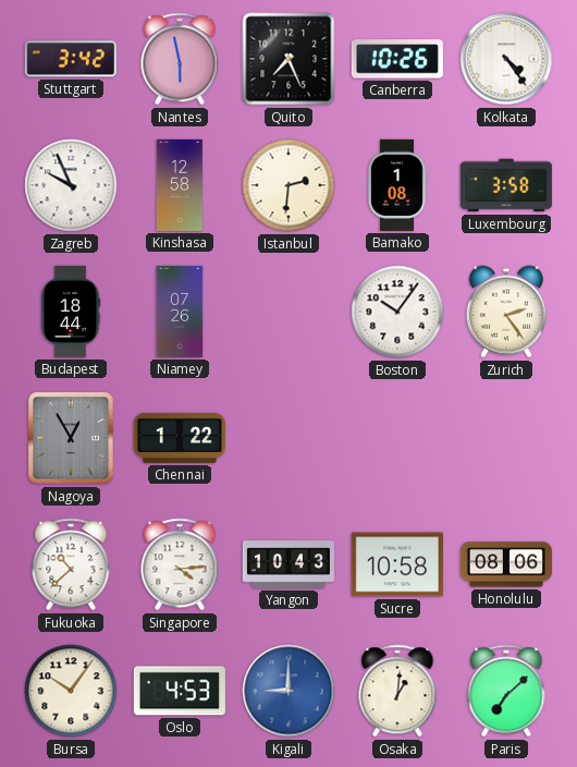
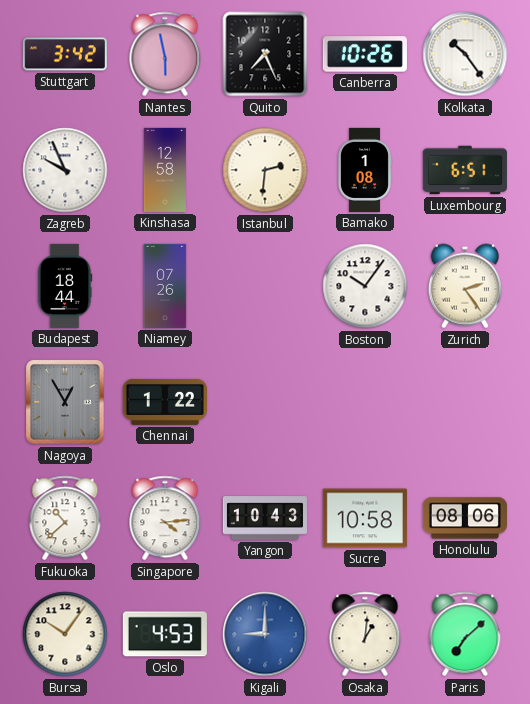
Kolkata: 4:24 -> 10:24 (465, 54)
Luxembourg: 3:58 -> 6:51 (465, 170)
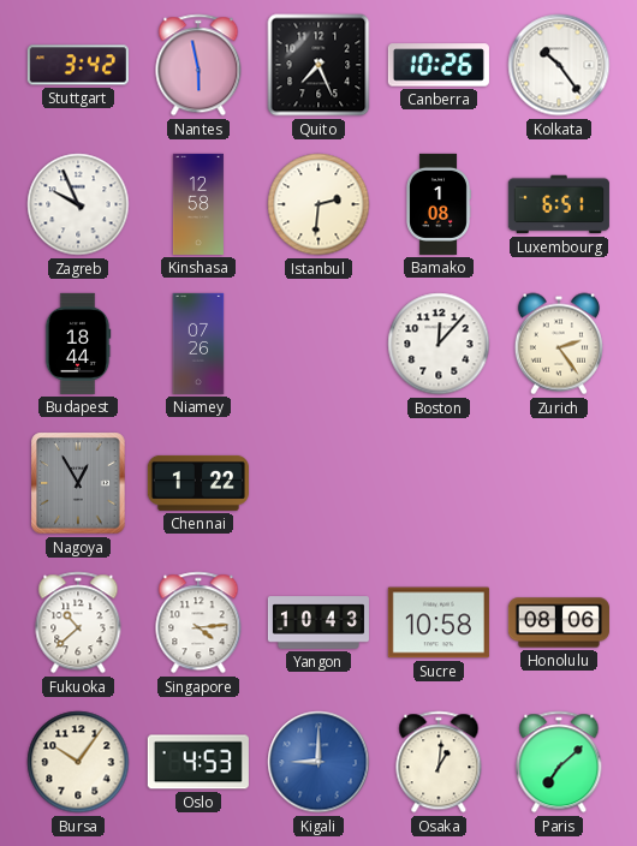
Boston: 10:06 -> 12:07 (439, 344)
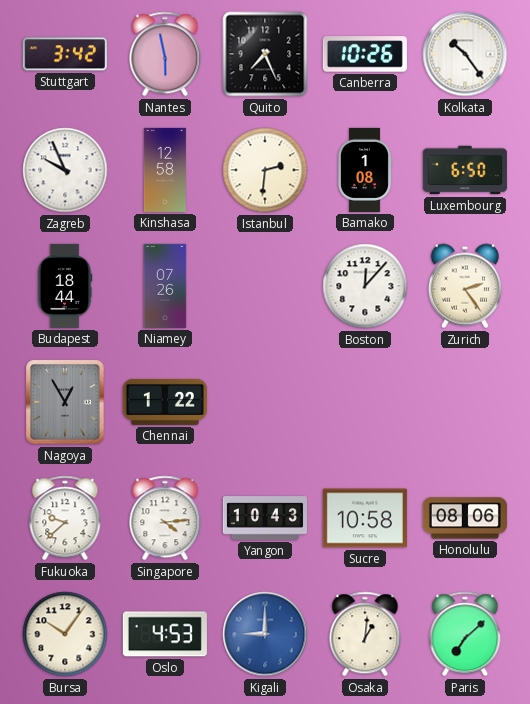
Luxembourg: 6:51 -> 6:50 (465, 170)
Fukuoka: 10:38 -> 9:38 (65, 518)
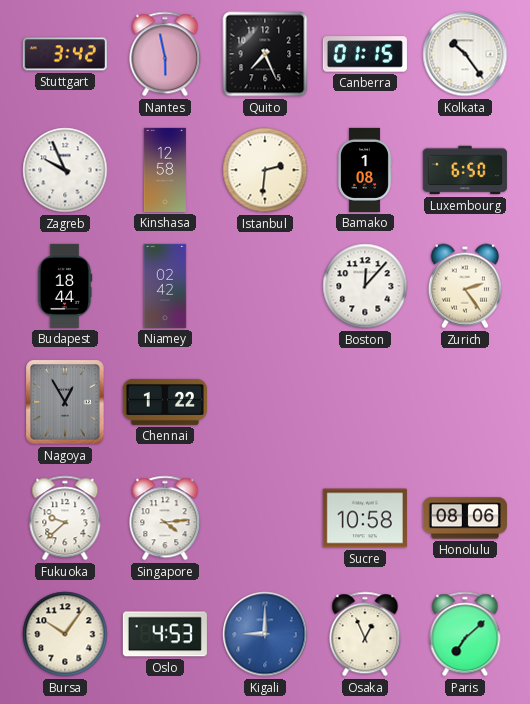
Canberra: 10:26 -> 01:15 (365, 54)
Niamey: 07:26 -> 02:42 (165, 286)
Yangon: 10:43 -> none (265, 518)
Osaka: 1:01 -> 12:56 (365, 634)
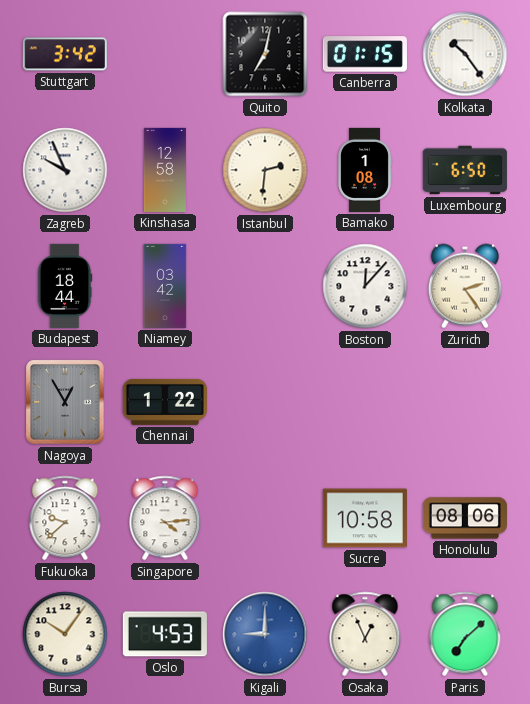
Nantes: 5:58 -> none (165, 54)
Quito: 7:26 -> 7:02 (265, 54)
Niamey: 02:42 -> 03:42 (165, 286)
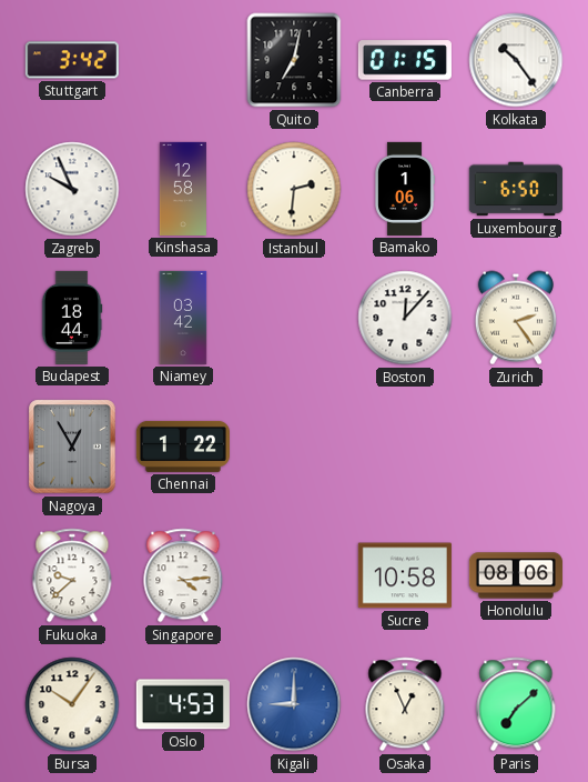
Bamako: 1:08 -> 1:06 (405, 189)
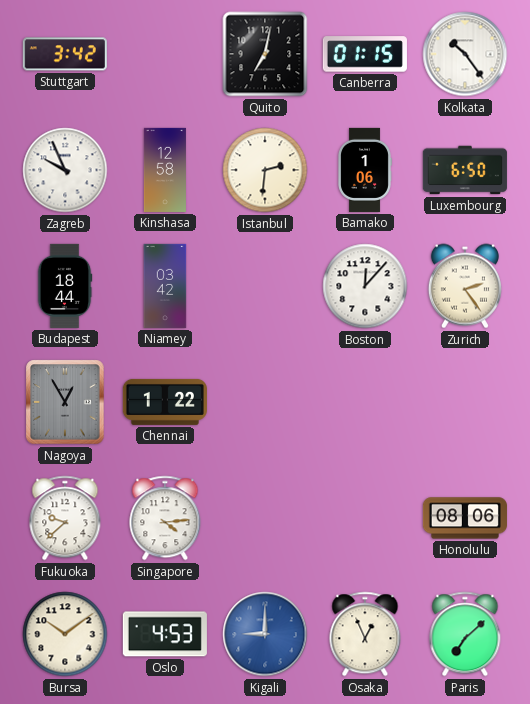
Sucre: 10:58 -> none (405, 575)
Bursa: 10:06 -> 10:09 (65, 634)
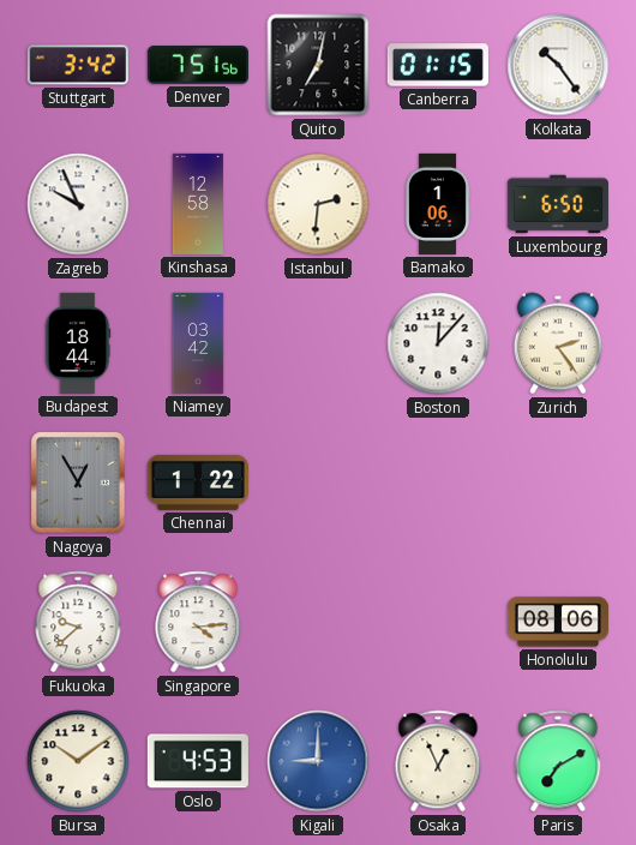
Denver: none -> 7:51 (198, 65)
Paris: 7:08 -> 7:10 (558, 761)
